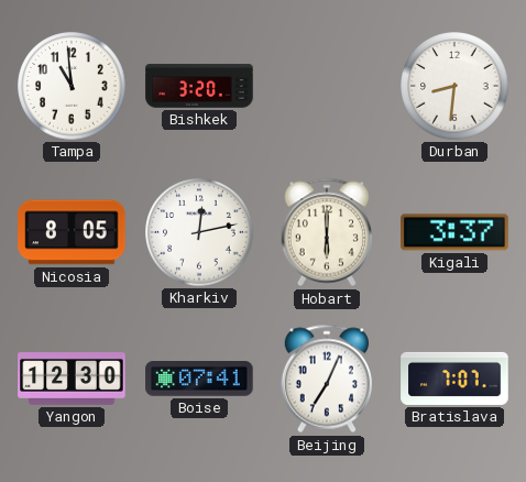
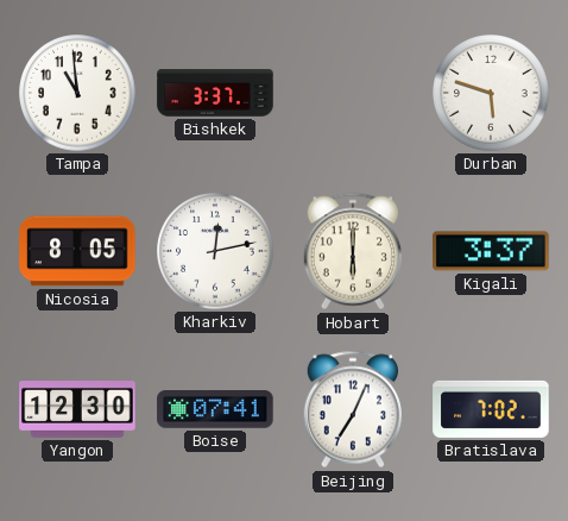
Bishkek: 3:20 -> 3:37 (215, 93)
Durban: 8:31 -> 5:48 (491, 93)
Bratislava: 7:07 -> 7:02 (491, 409)
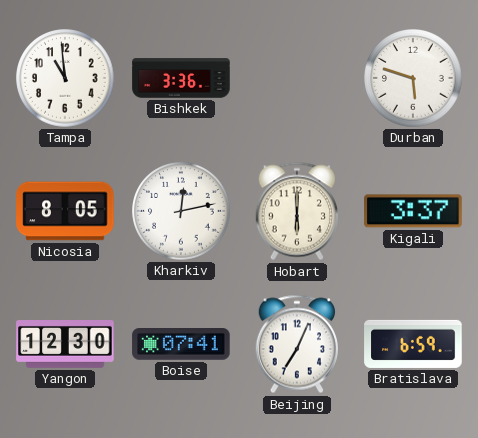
Bishkek: 3:37 -> 3:36 (181, 78)
Bratislava: 7:02 -> 6:59 (413, 344)
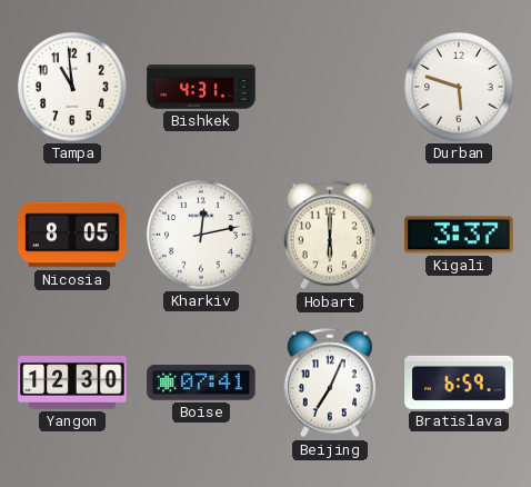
Bishkek: 3:36 -> 4:31 (201, 87)
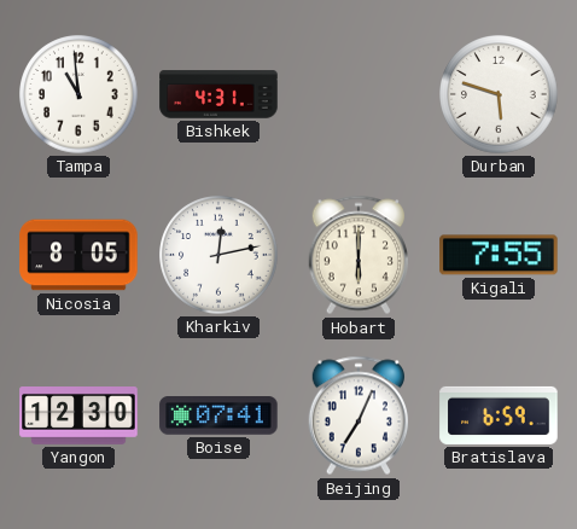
Kigali: 3:37 -> 7:55 (499, 255)
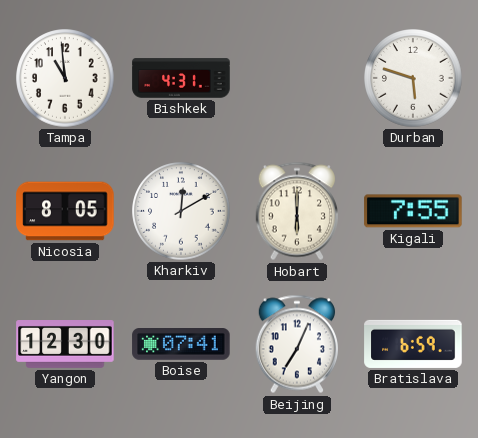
Kharkiv: 12:13 -> 12:10 (181, 211)
